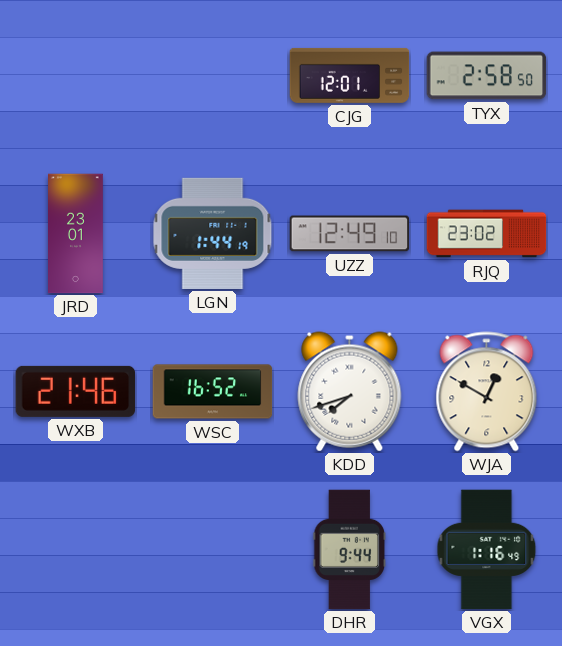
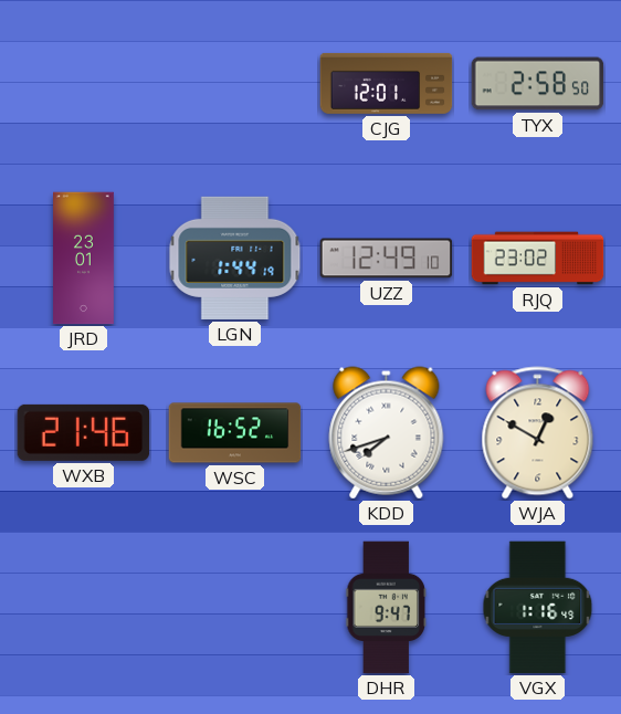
DHR: 9:44 -> 9:47 (387, 608)
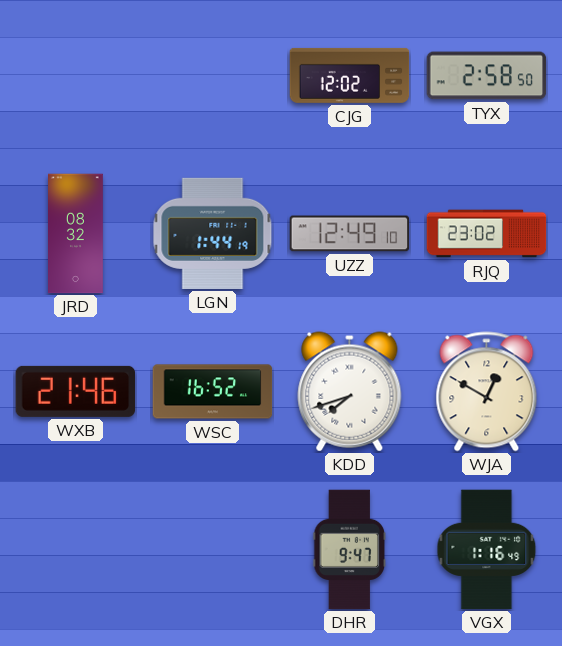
CJG: 12:01 -> 12:02 (350, 75)
JRD: 23:01 -> 08:32 (76, 234)
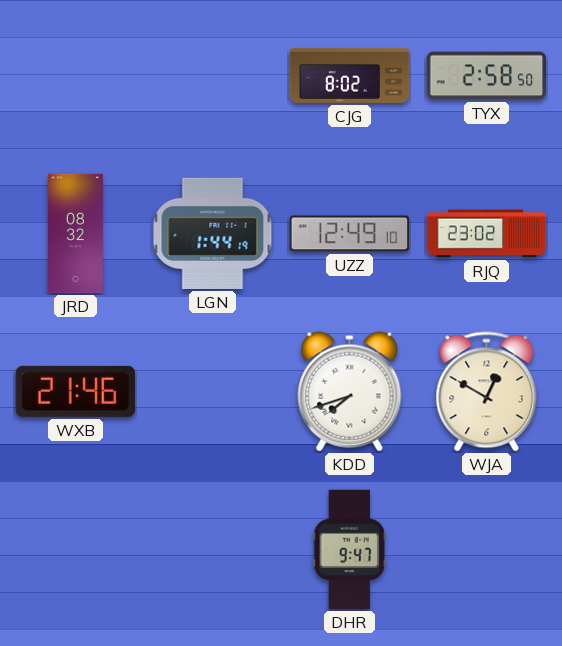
CJG: 12:02 -> 8:02 (350, 75)
WSC: 16:52 -> none (213, 392)
VGX: 1:16 -> none (487, 550)
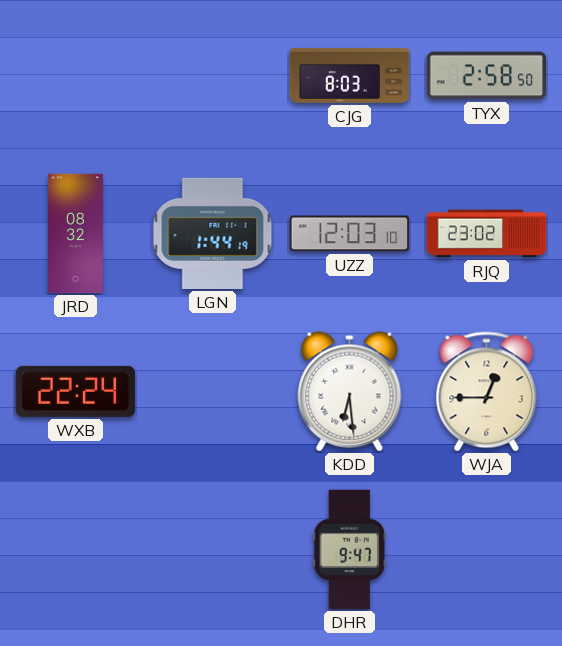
CJG: 8:02 -> 8:03 (350, 75)
UZZ: 12:49 -> 12:03 (350, 234)
WXB: 21:46 -> 22:24 (76, 391)
KDD: 7:42 -> 6:29 (350, 392)
WJA: 12:50 -> 12:45 (487, 392)
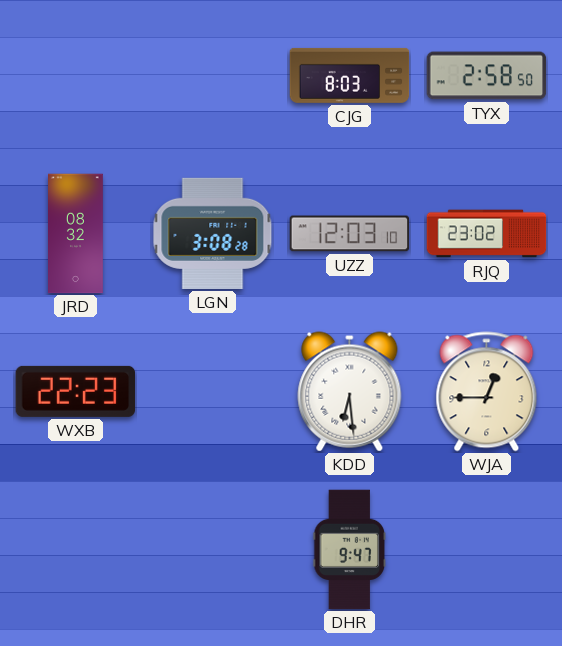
LGN: 1:44 -> 3:08 (213, 233)
WXB: 22:24 -> 22:23 (76, 391)
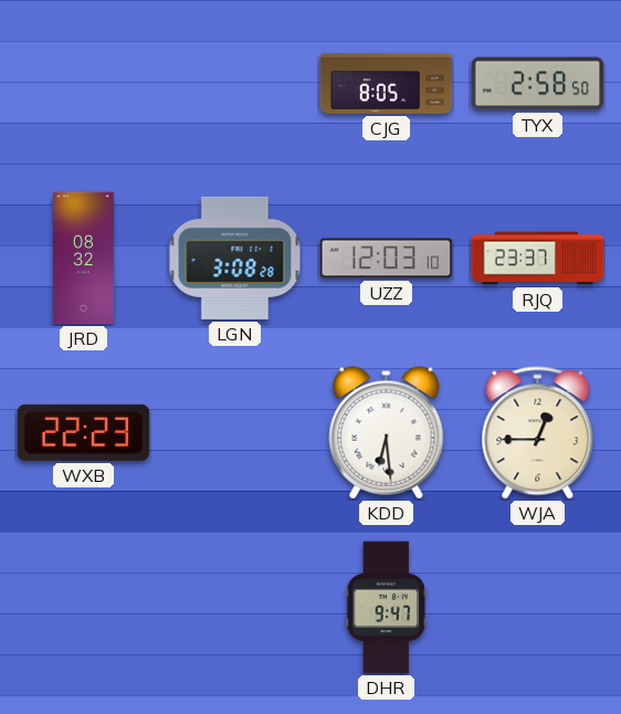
CJG: 8:03 -> 8:05 (387, 83)
RJQ: 23:02 -> 23:37 (538, 259)
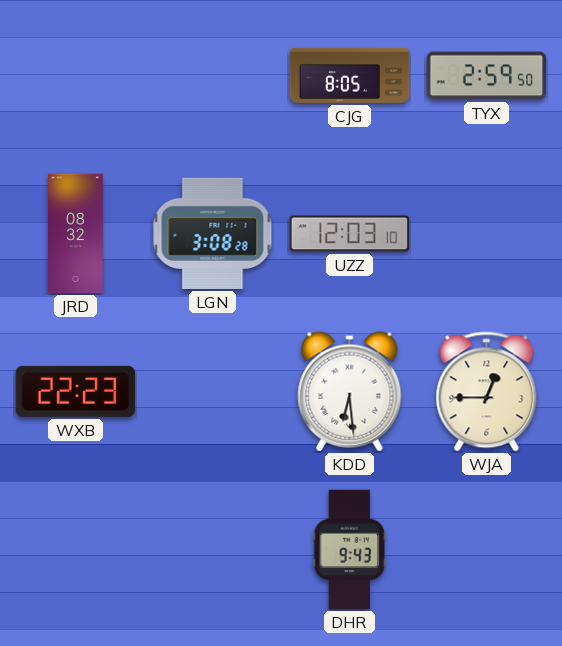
TYX: 2:58 -> 2:59 (487, 76)
RJQ: 23:37 -> none (538, 259)
DHR: 9:47 -> 9:43 (350, 550)
